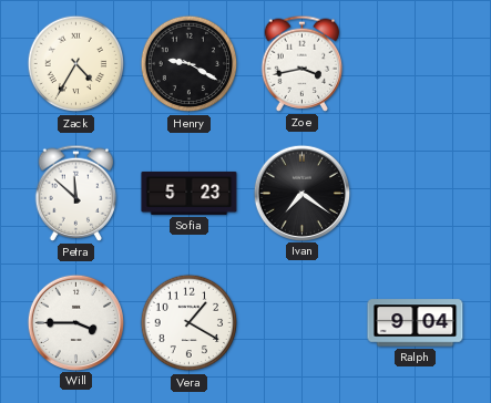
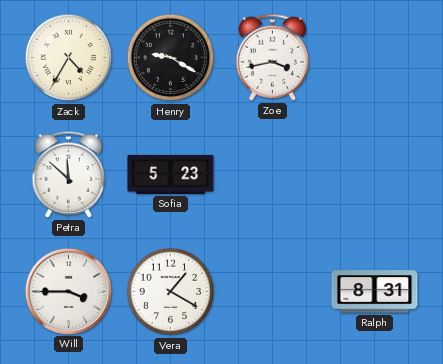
Ivan: 7:21 -> none (301, 193)
Ralph: 9:04 -> 8:31 (375, 292)
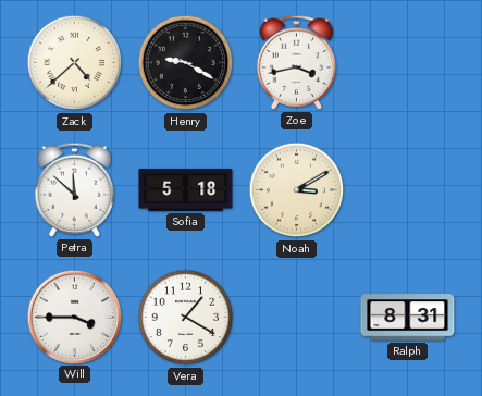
Zack: 4:35 -> 4:38 (75, 63)
Sofia: 5:23 -> 5:18 (186, 189)
Noah: none -> 3:10 (297, 190)
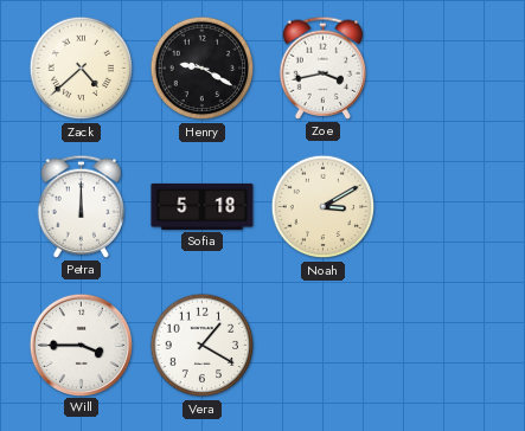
Petra: 11:52 -> 12:00 (82, 206)
Ralph: 8:31 -> none (408, 318)
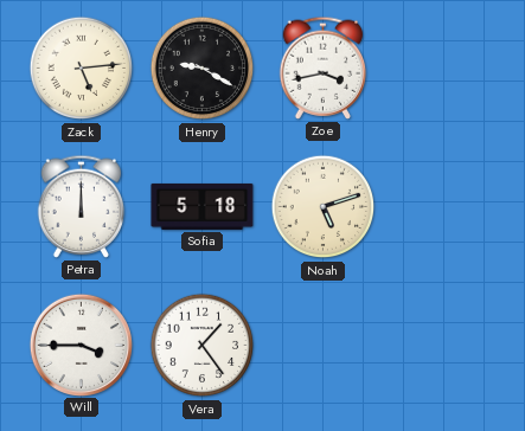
Zack: 4:38 -> 5:14 (82, 69)
Noah: 3:10 -> 5:12 (324, 207)
Vera: 1:20 -> 1:24 (203, 346)
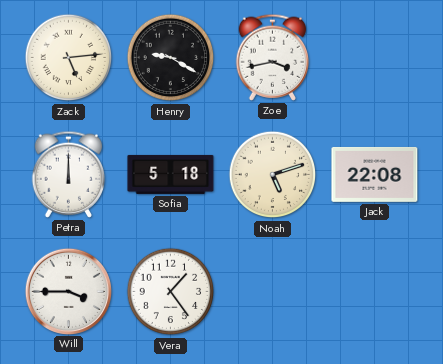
Jack: none -> 22:08 (375, 174)
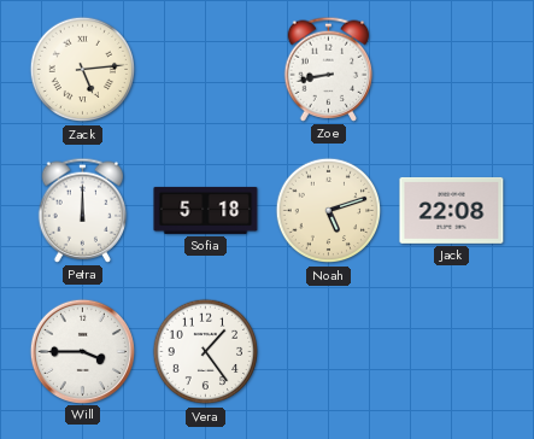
Henry: 9:20 -> none (171, 58)
Zoe: 3:43 -> 8:43 (329, 69)
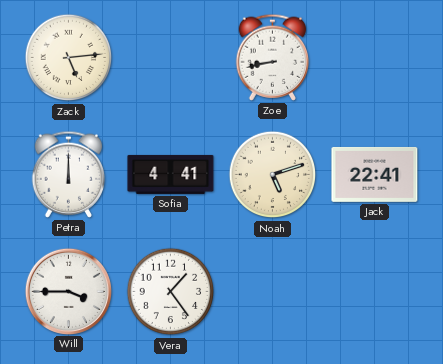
Sofia: 5:18 -> 4:41 (171, 174)
Jack: 22:08 -> 22:41 (375, 174)
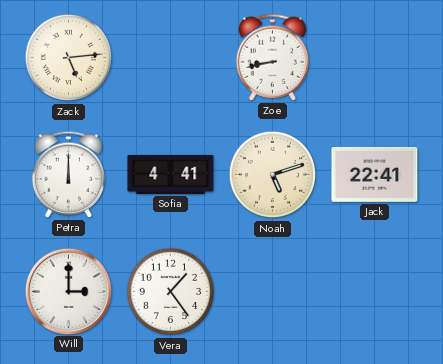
Will: 3:45 -> 3:00 (68, 291)
